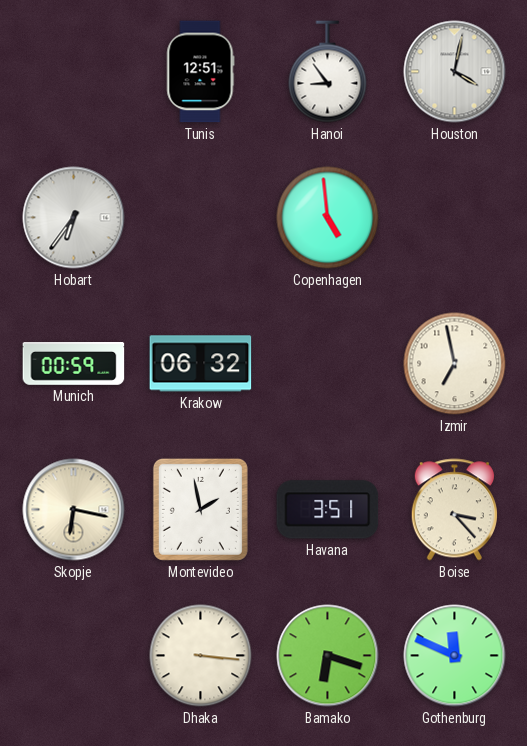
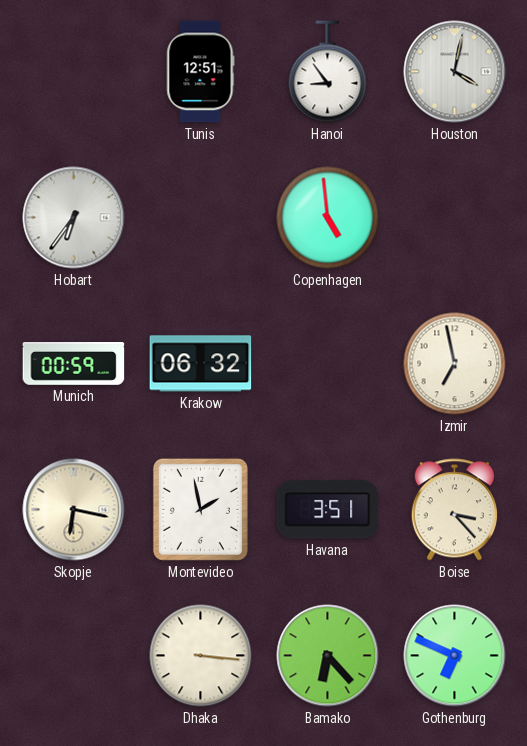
Bamako: 6:18 -> 6:23 (328, 656)
Gothenburg: 11:49 -> 6:49 (455, 656)
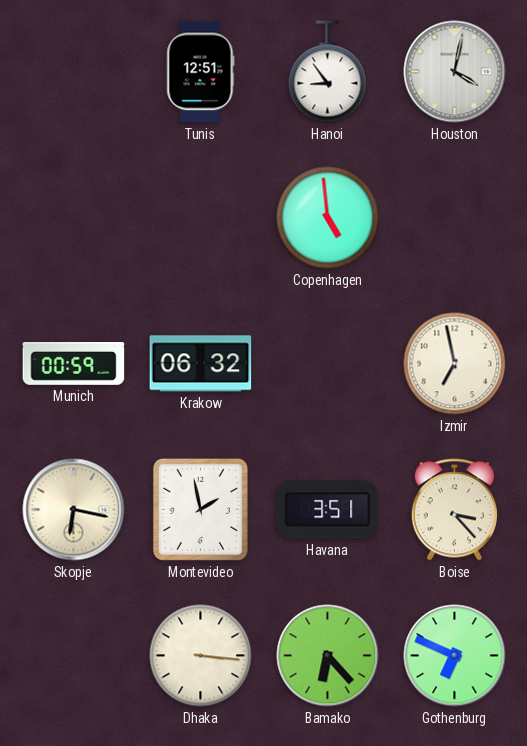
Hobart: 6:36 -> none (74, 218)
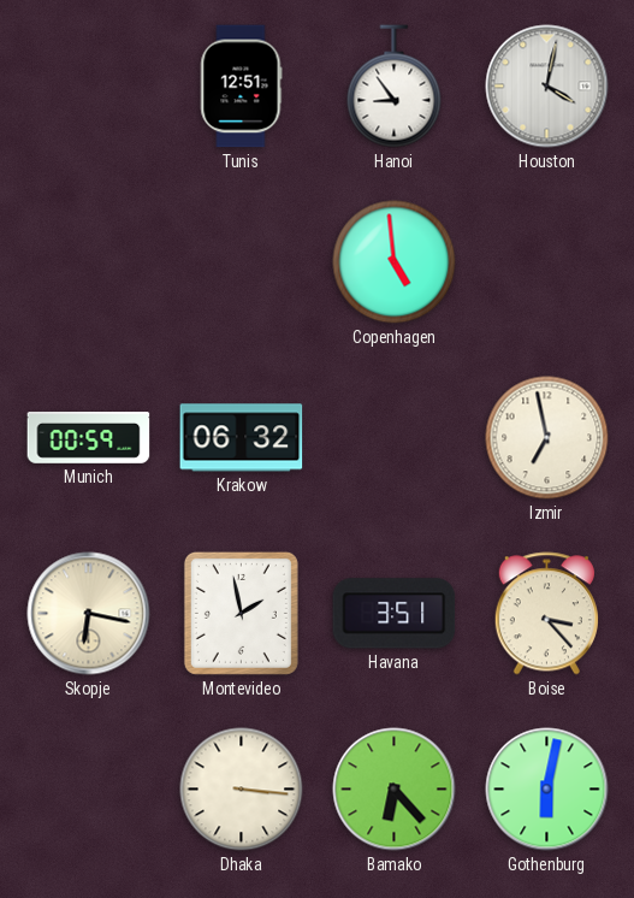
Gothenburg: 6:49 -> 6:02 (547, 790)
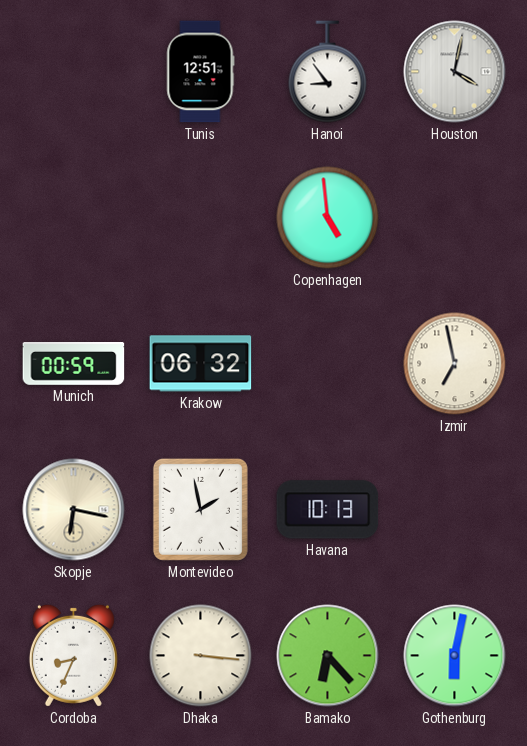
Havana: 3:51 -> 10:13 (328, 510)
Boise: 3:23 -> none (546, 614)
Cordoba: none -> 8:34 (73, 655)
